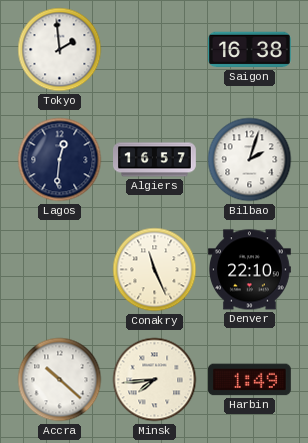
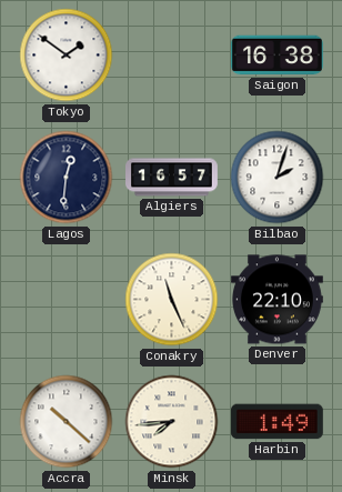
Tokyo: 1:59 -> 1:51 (67, 56)
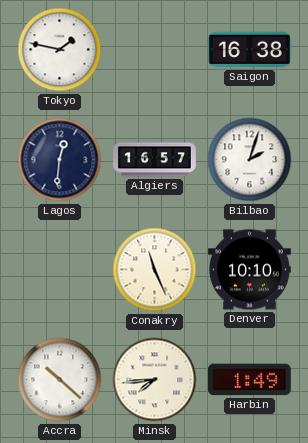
Tokyo: 1:51 -> 1:47 (60, 50)
Denver: 22:10 -> 10:10 (250, 270)
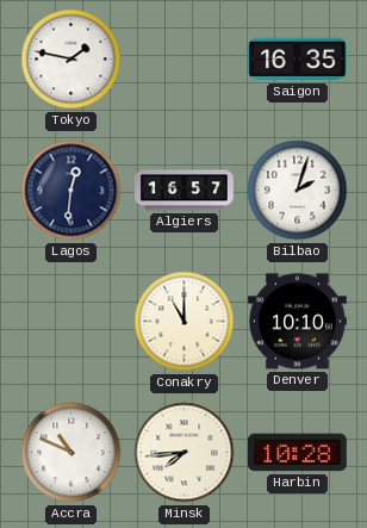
Saigon: 16:38 -> 16:35 (298, 60)
Conakry: 11:26 -> 11:00 (185, 322)
Accra: 10:22 -> 10:49 (71, 453)
Harbin: 1:49 -> 10:28 (297, 453)
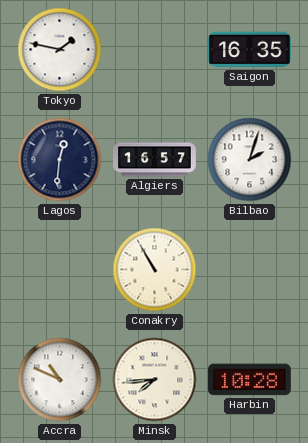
Conakry: 11:00 -> 10:55 (155, 270)
Denver: 10:10 -> none (298, 322)
